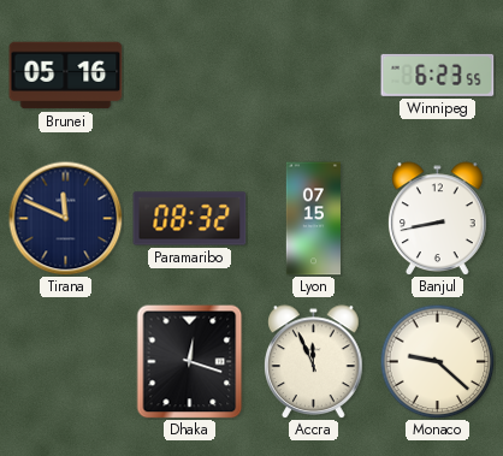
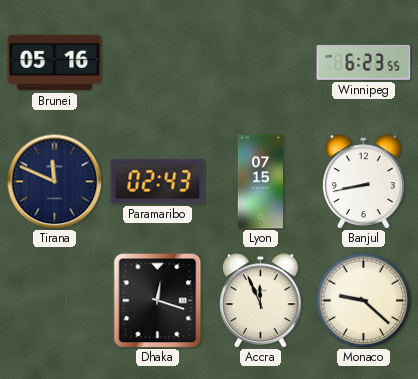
Paramaribo: 08:32 -> 02:43 (158, 182)
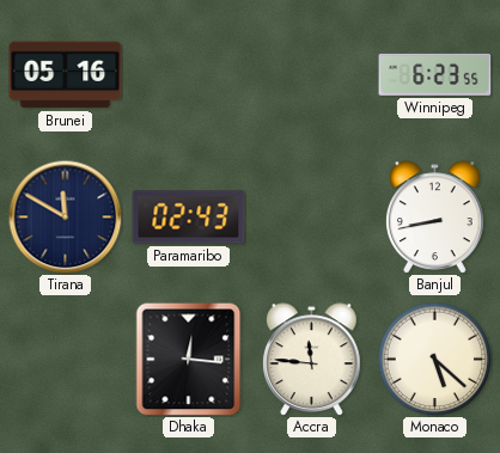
Tirana: 11:49 -> 11:50 (65, 216)
Lyon: 07:15 -> none (260, 182)
Dhaka: 12:18 -> 12:16 (189, 359)
Accra: 11:56 -> 11:46 (312, 359)
Monaco: 9:22 -> 5:22 (434, 359)
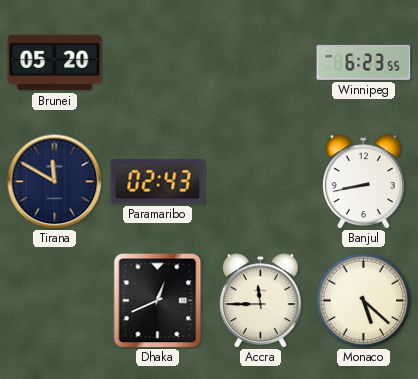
Brunei: 05:16 -> 05:20 (55, 63)
Dhaka: 12:16 -> 12:41 (158, 300)
Accra: 11:46 -> 11:45 (261, 300)
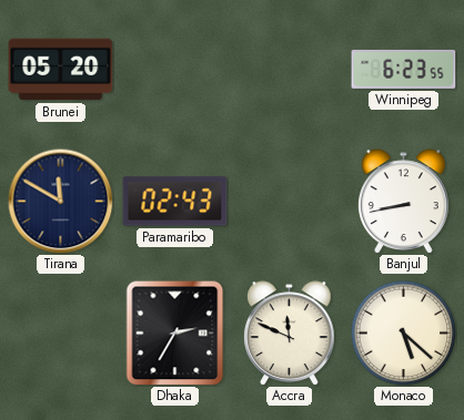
Dhaka: 12:41 -> 2:35 (175, 332)
Accra: 11:45 -> 11:49 (290, 332)
